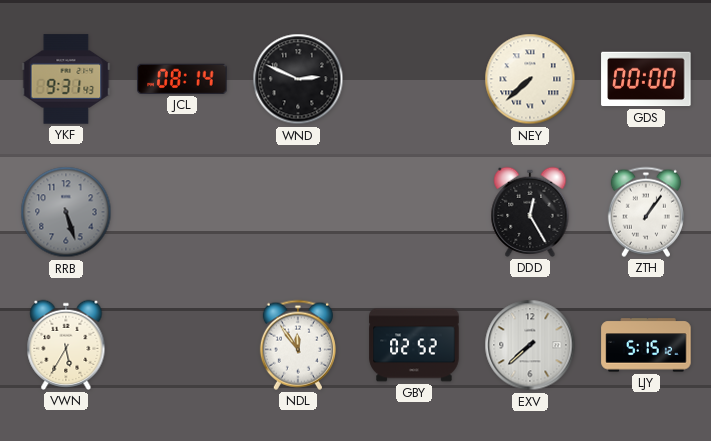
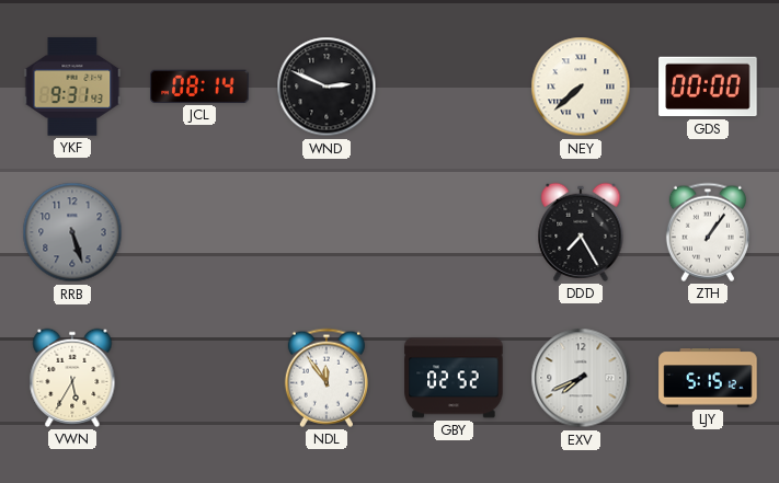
DDD: 12:25 -> 7:25 (581, 232)
EXV: 7:38 -> 7:41 (581, 378)
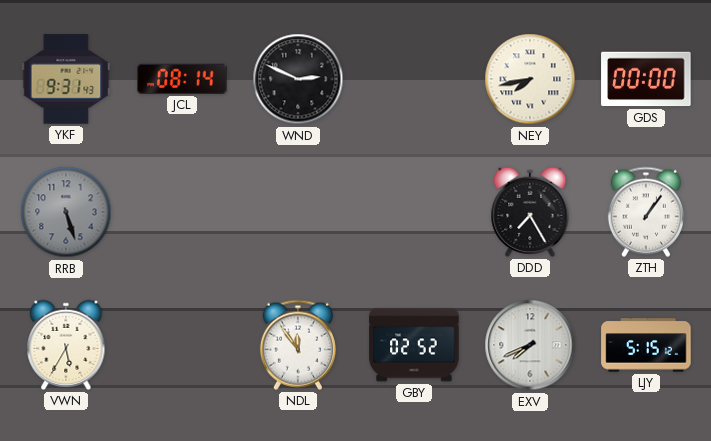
NEY: 7:38 -> 7:43 (530, 79)
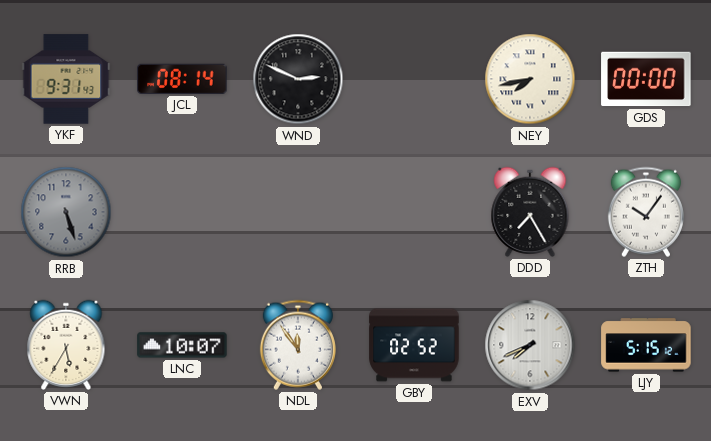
ZTH: 1:06 -> 10:06 (646, 212)
LNC: none -> 10:07 (182, 345)
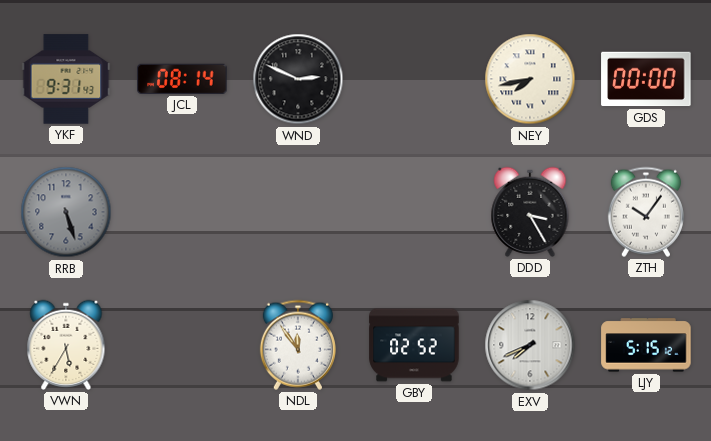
DDD: 7:25 -> 3:25 (530, 212)
LNC: 10:07 -> none (182, 345)
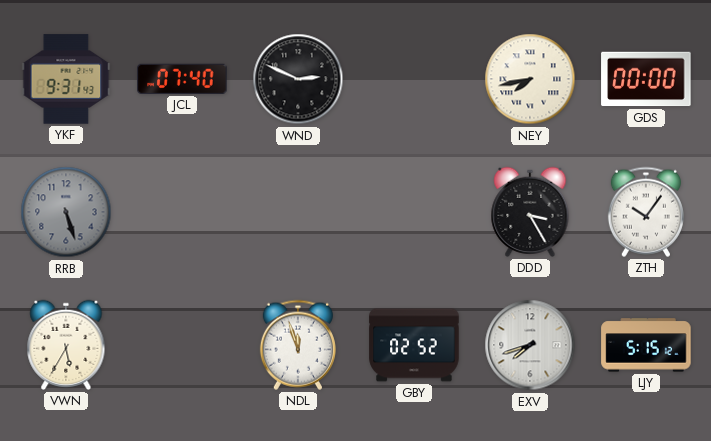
JCL: 08:14 -> 07:40 (182, 79)
NDL: 11:54 -> 11:57 (298, 345)
EXV: 7:41 -> 7:42 (530, 345)
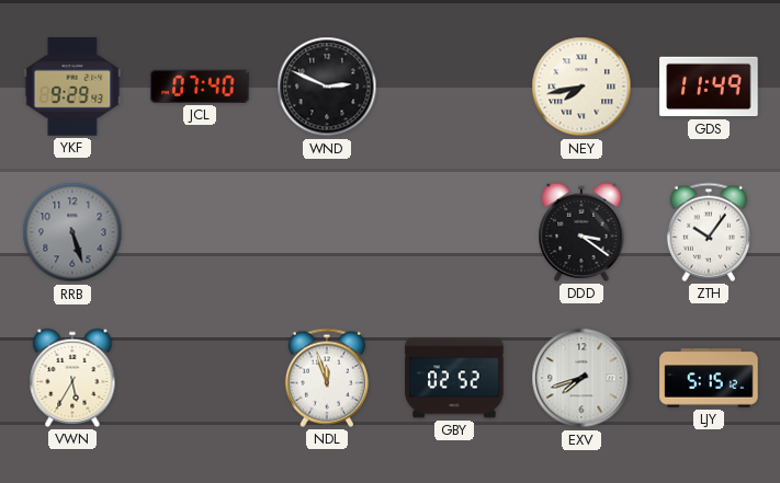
YKF: 9:31 -> 9:29 (72, 87)
GDS: 00:00 -> 11:49 (709, 87)
DDD: 3:25 -> 3:21 (581, 232)
